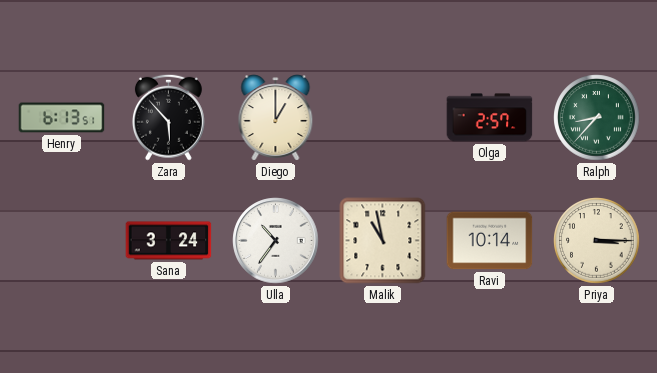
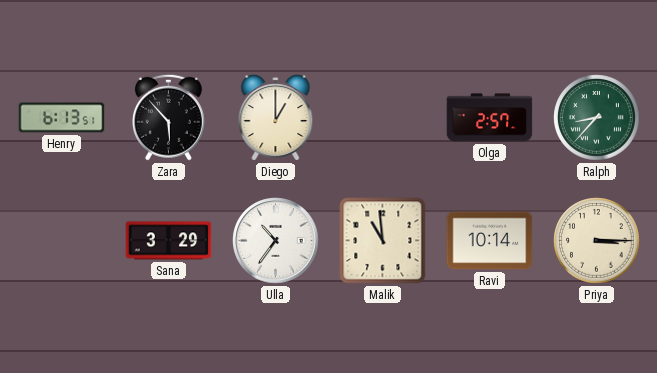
Sana: 3:24 -> 3:29 (169, 241)
Malik: 10:58 -> 10:59 (383, 241)
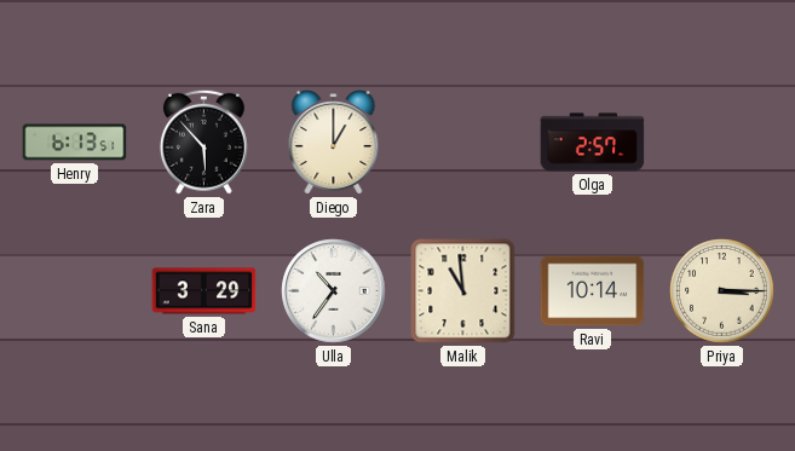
Ralph: 8:37 -> none (597, 118)
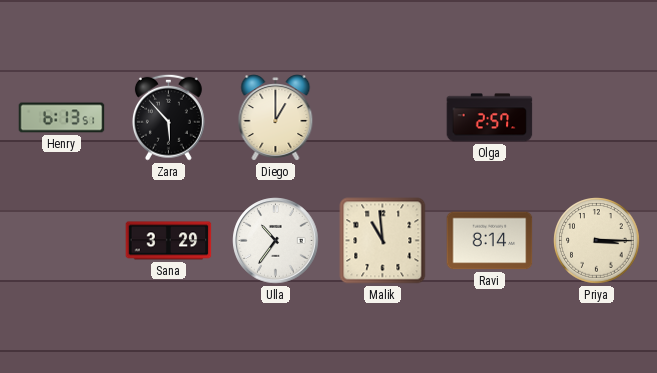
Ravi: 10:14 -> 8:14 (490, 241)
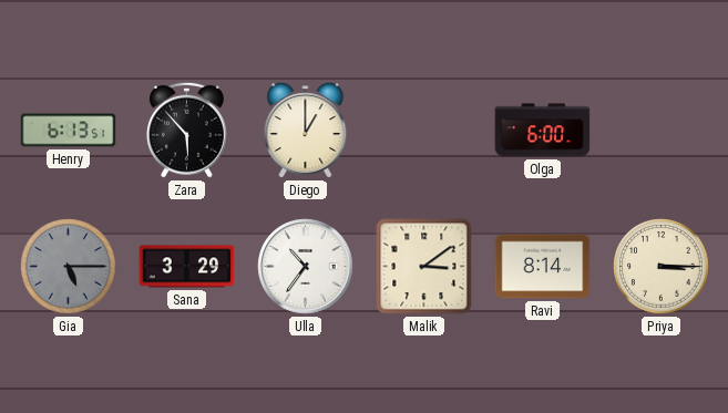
Olga: 2:57 -> 6:00 (543, 131)
Gia: none -> 5:15 (69, 267)
Malik: 10:59 -> 3:09 (424, 267)
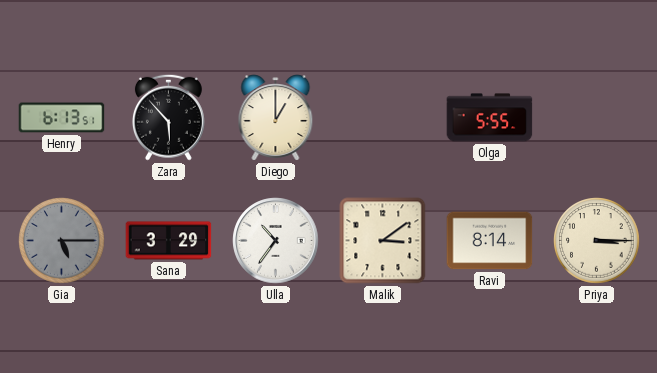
Olga: 6:00 -> 5:55 (490, 118)
